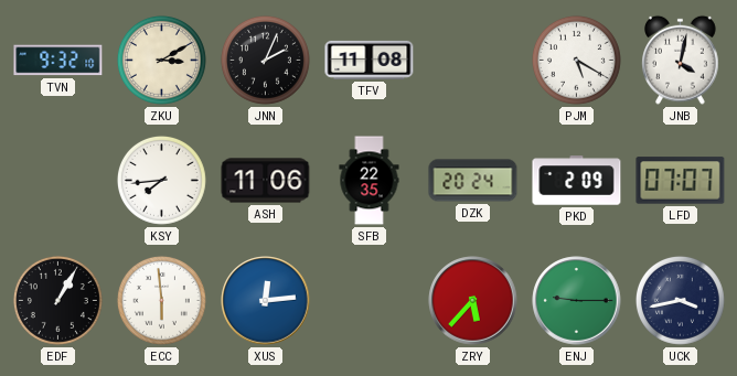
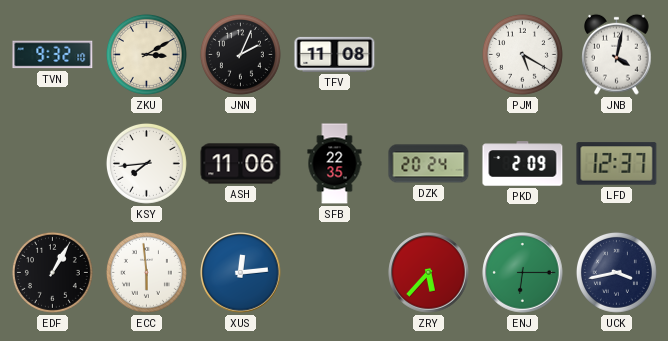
LFD: 07:07 -> 12:37 (617, 164)
ENJ: 9:15 -> 6:15 (523, 273)
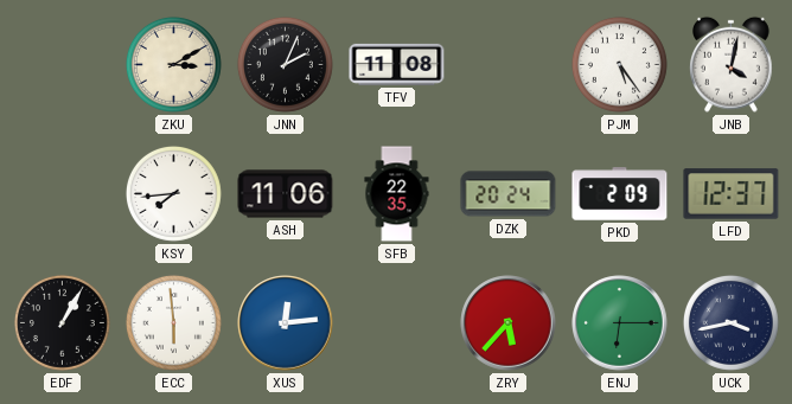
TVN: 9:32 -> none (53, 55)
PJM: 5:20 -> 5:24 (619, 64)
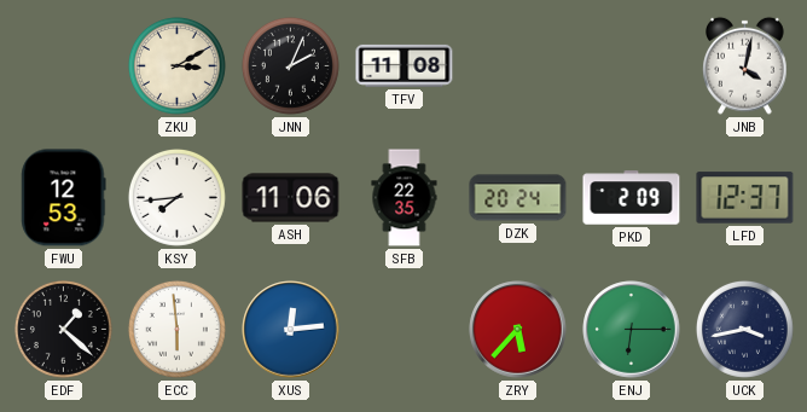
PJM: 5:24 -> none (619, 64)
FWU: none -> 12:53 (64, 198)
EDF: 1:05 -> 1:22 (63, 329)
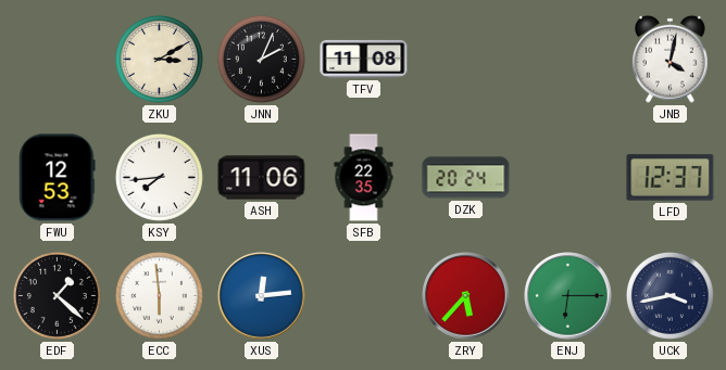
PKD: 2:09 -> none (632, 198)
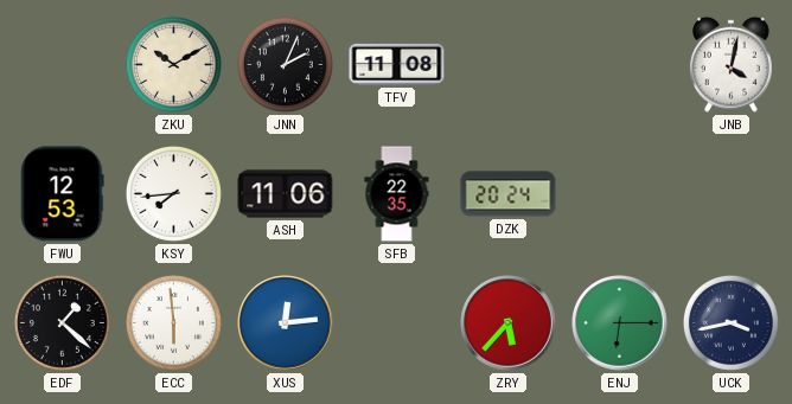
ZKU: 3:10 -> 10:10 (173, 64)
LFD: 12:37 -> none (671, 178)
